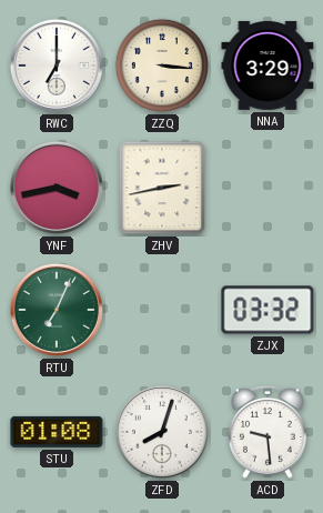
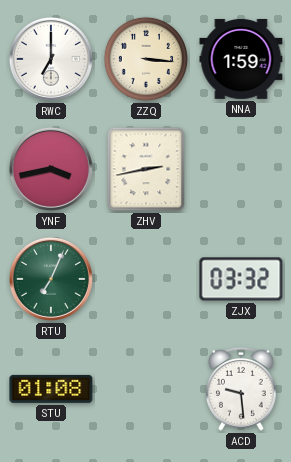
NNA: 3:29 -> 1:59 (241, 59)
ZFD: 8:03 -> none (162, 432)
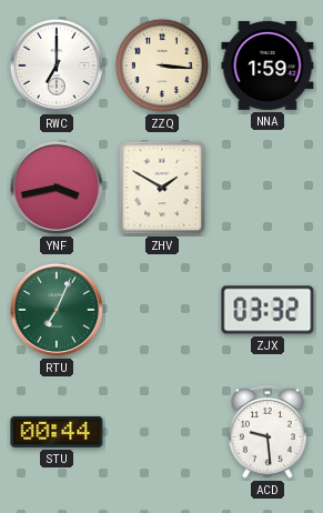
ZHV: 2:43 -> 1:50 (162, 188)
STU: 01:08 -> 00:44 (57, 432)
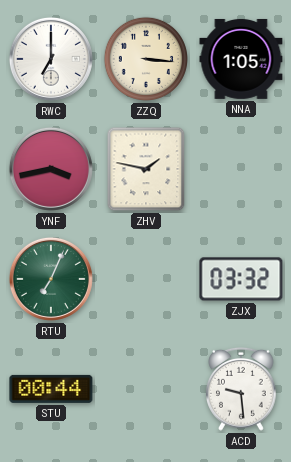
NNA: 1:59 -> 1:05 (241, 59)
ZHV: 1:50 -> 1:47 (146, 169)
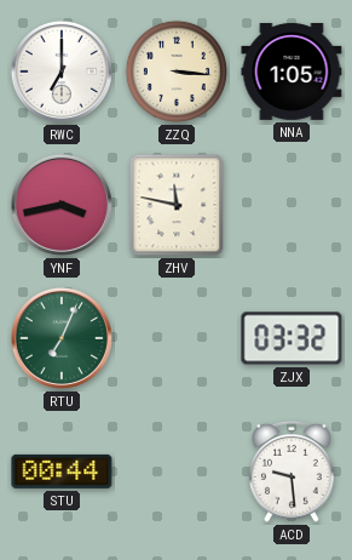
ZHV: 1:47 -> 11:47 (177, 205)
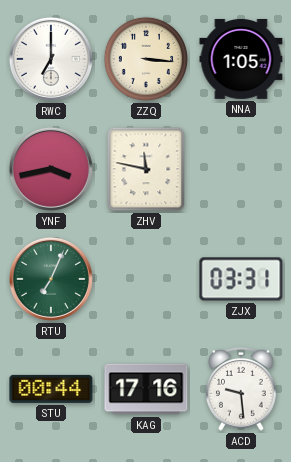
ZJX: 03:32 -> 03:31 (241, 279)
KAG: none -> 17:16 (146, 389)
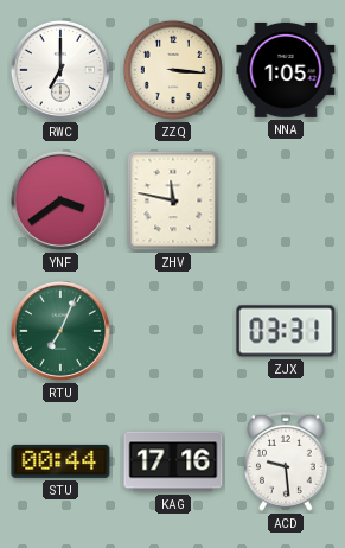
YNF: 3:43 -> 3:39 (60, 200)
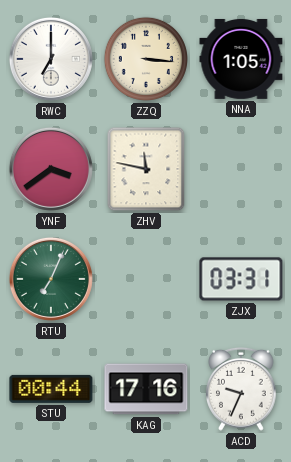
ACD: 9:29 -> 9:34 (242, 389)
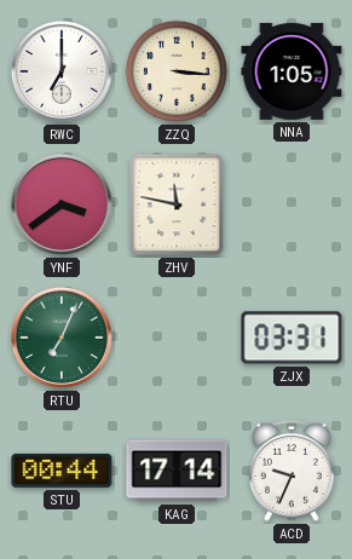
KAG: 17:16 -> 17:14 (177, 471)
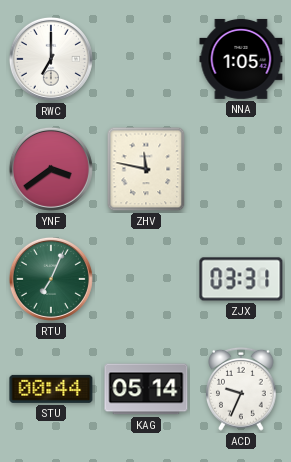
ZZQ: 3:16 -> none (177, 71)
KAG: 17:14 -> 05:14 (146, 389)
